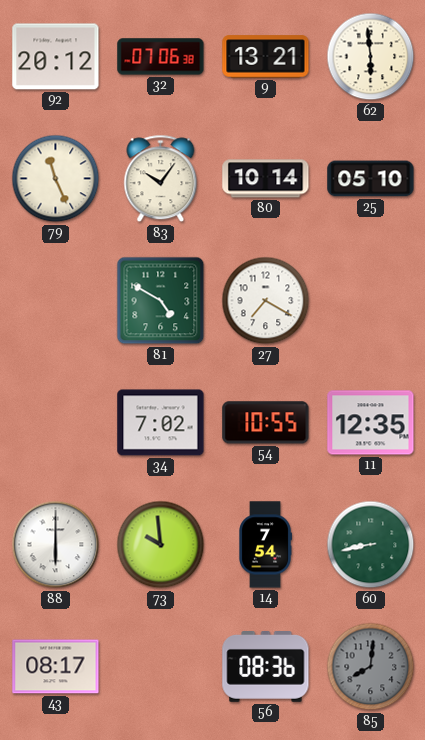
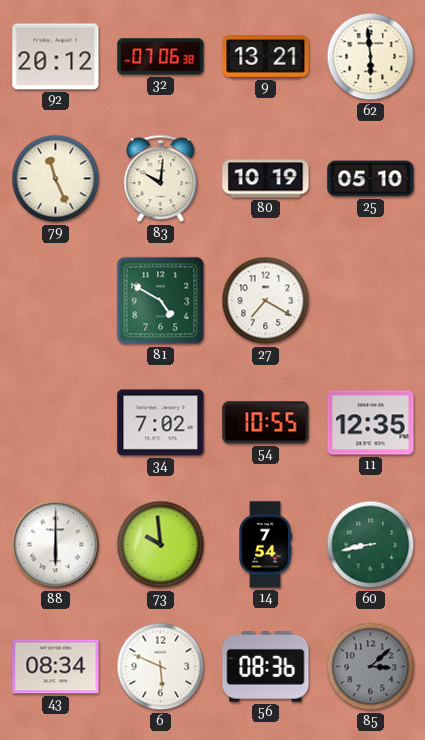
83: 10:06 -> 10:01 (161, 179)
80: 10:14 -> 10:19 (266, 179)
43: 08:17 -> 08:34 (56, 667)
6: none -> 5:49 (161, 667)
85: 8:01 -> 3:08 (371, 667)
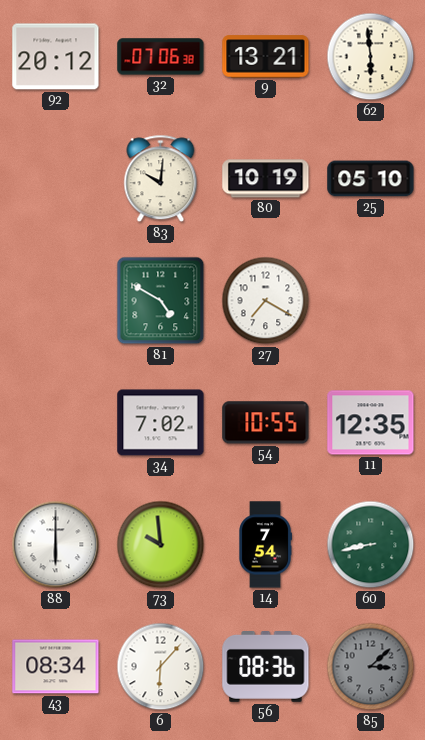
79: 11:26 -> none (56, 179)
6: 5:49 -> 6:07 (161, 667)
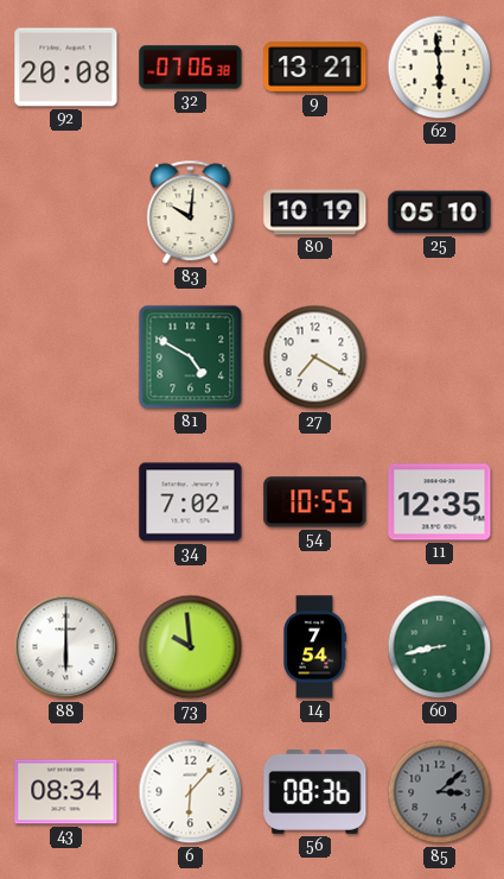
92: 20:12 -> 20:08 (66, 68)
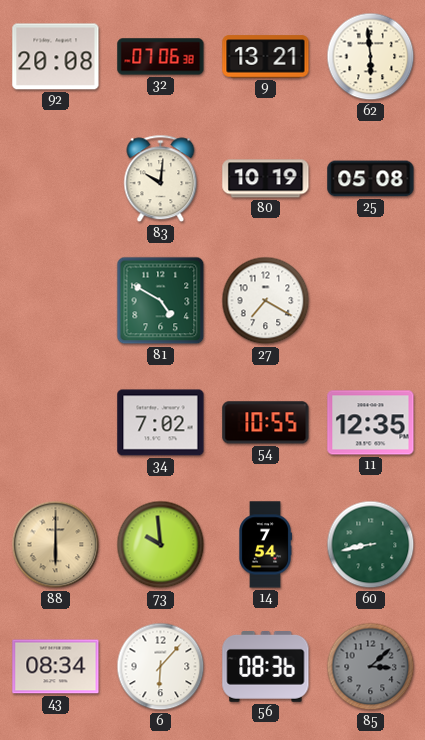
25: 05:10 -> 05:08 (371, 179)
88 dial: white -> champagne (56, 545)
